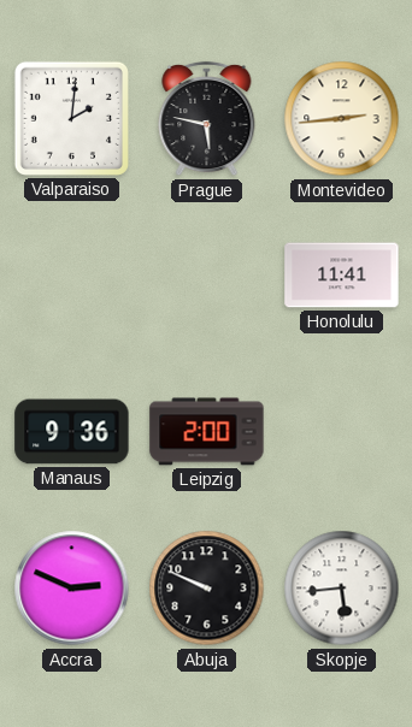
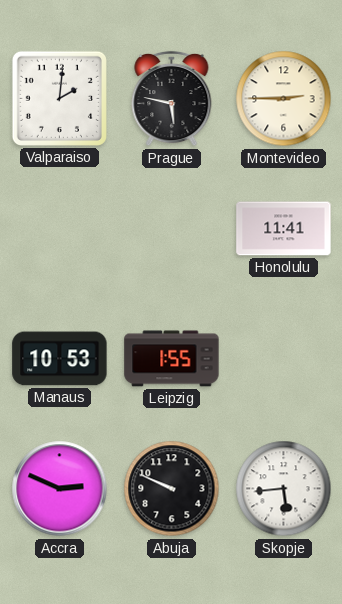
Montevideo: 2:44 -> 2:45 (284, 99)
Manaus: 9:36 -> 10:53 (60, 359)
Leipzig: 2:00 -> 1:55 (172, 359)
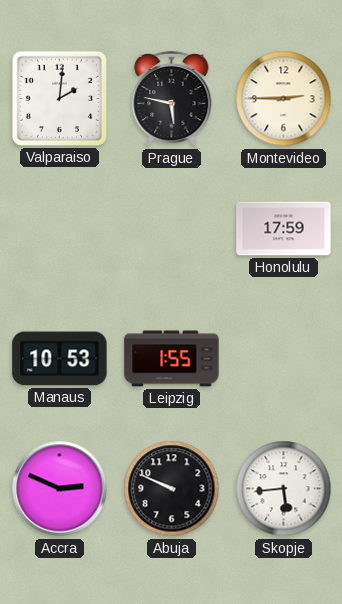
Honolulu: 11:41 -> 17:59 (284, 229)
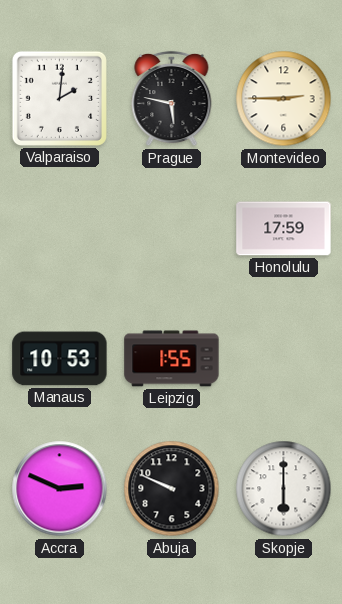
Skopje: 5:44 -> 6:00 (284, 489)
